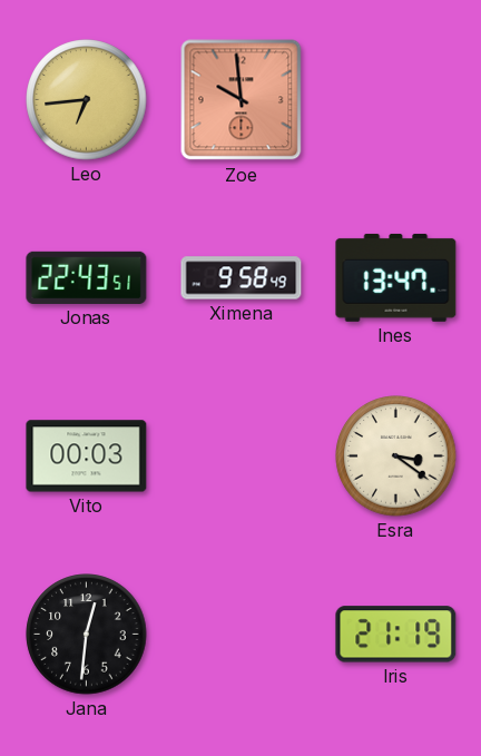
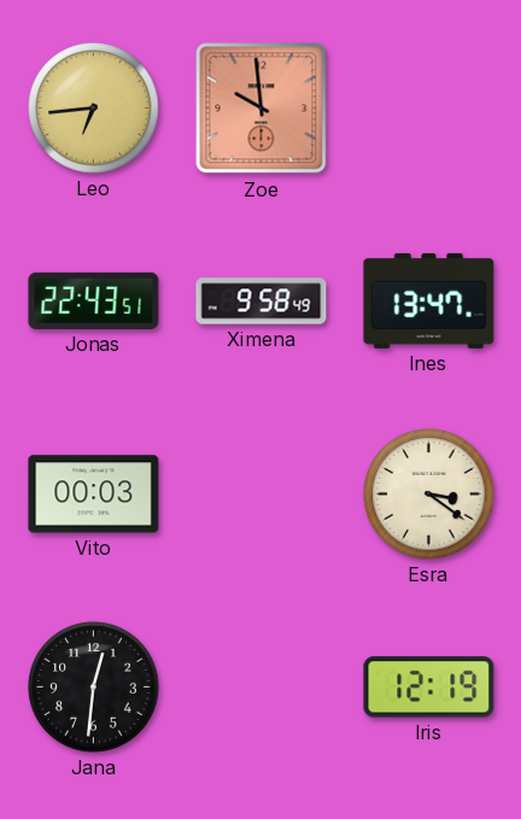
Iris: 21:19 -> 12:19 (429, 688)
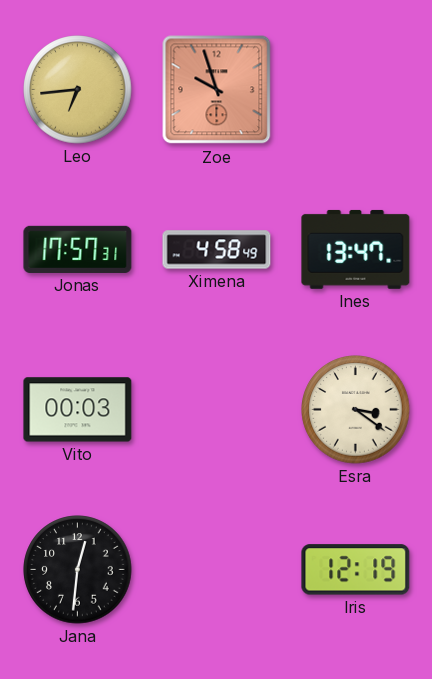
Zoe: 9:59 -> 9:57 (217, 90)
Jonas: 22:43 -> 17:57 (78, 249)
Ximena: 9:58 -> 4:58 (217, 250)
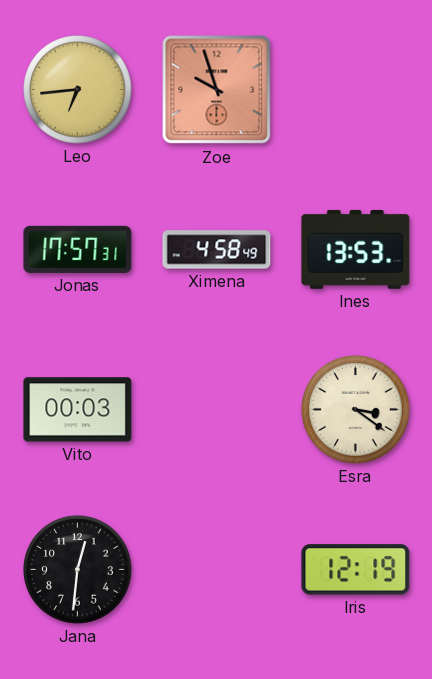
Ines: 13:47 -> 13:53 (356, 249)
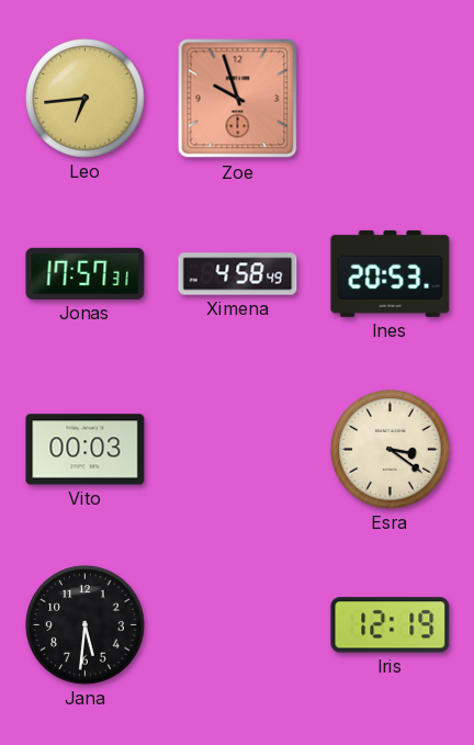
Ines: 13:53 -> 20:53 (391, 273)
Jana: 12:31 -> 5:31 (86, 625)
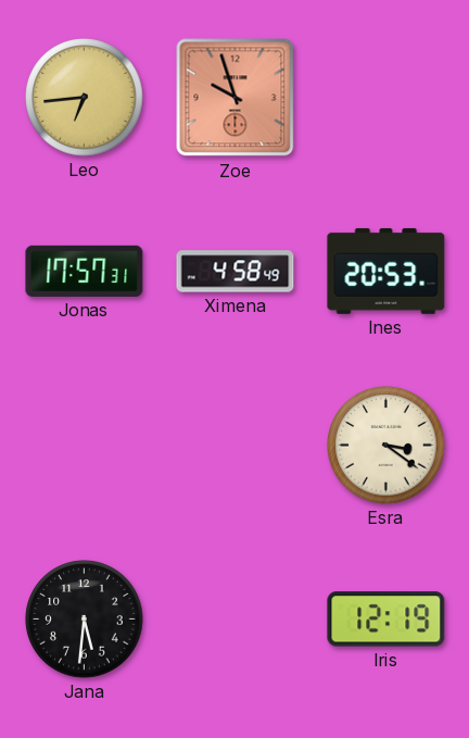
Vito: 00:03 -> none (86, 450)
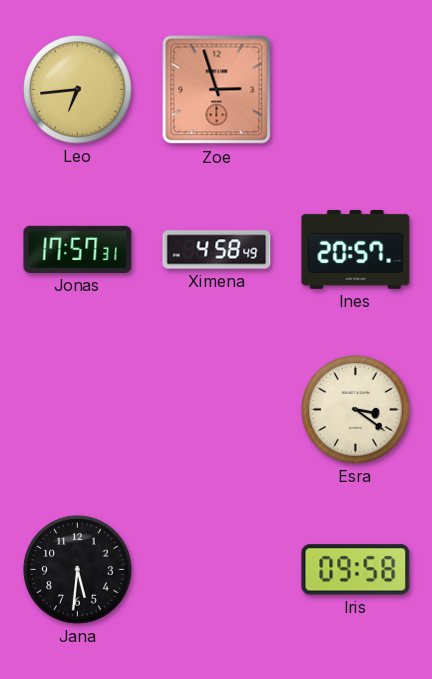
Zoe: 9:57 -> 2:57 (217, 90)
Ines: 20:53 -> 20:57 (356, 249)
Iris: 12:19 -> 09:58 (356, 570)
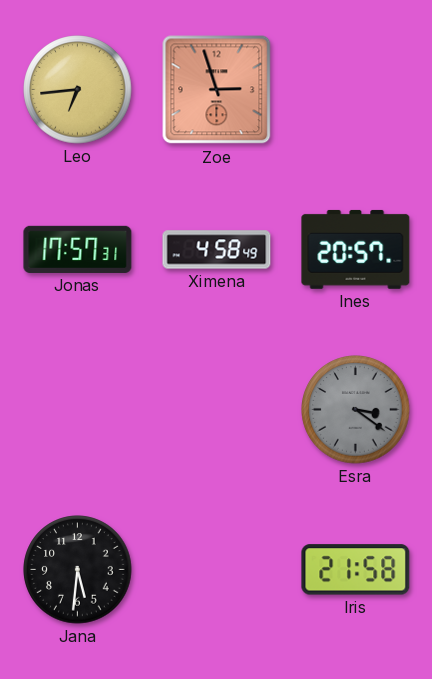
Esra dial: cream -> grey (356, 410)
Iris: 09:58 -> 21:58 (356, 570)
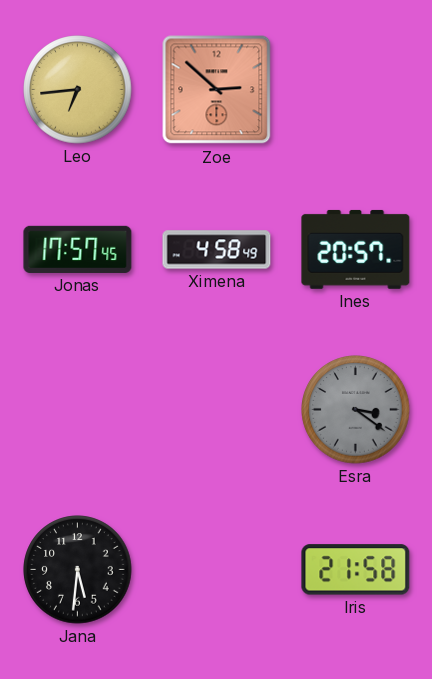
Zoe: 2:57 -> 2:52 (217, 90)
Jonas: 17:57:31 -> 17:57:45 (78, 249)
